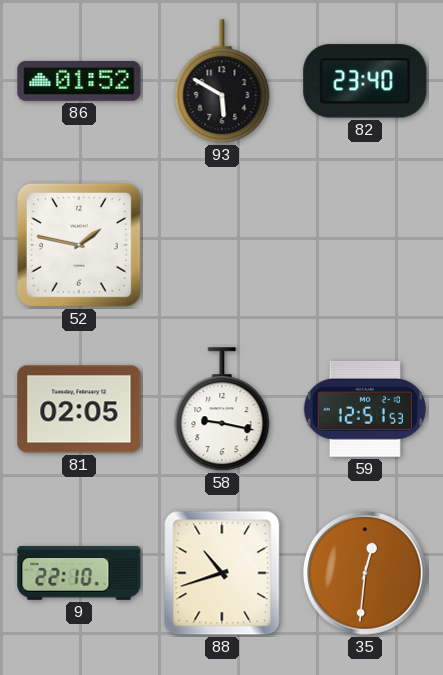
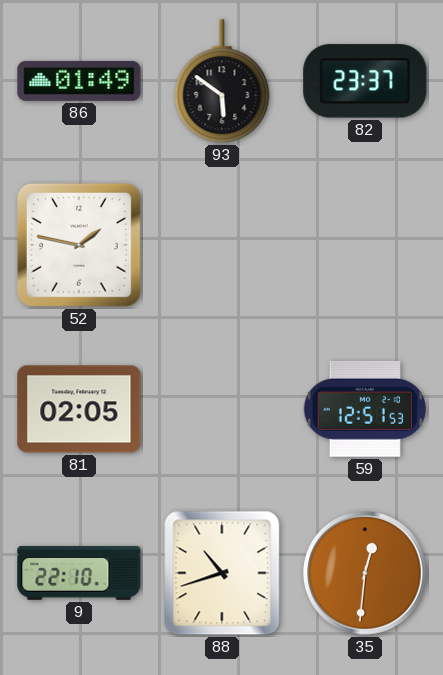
86: 01:52 -> 01:49 (79, 81)
93: 5:50 -> 5:51 (222, 82)
82: 23:40 -> 23:37 (365, 81)
58: 9:17 -> none (222, 410)
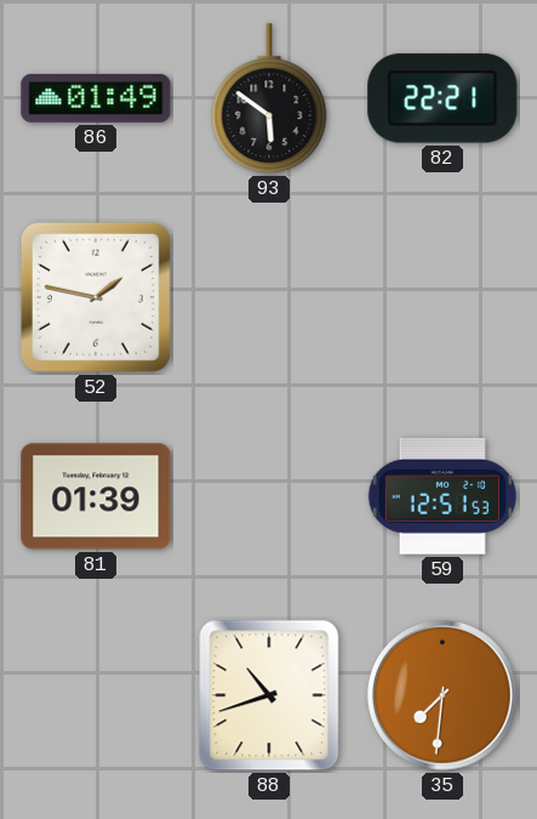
82: 23:37 -> 22:21 (442, 98)
81: 02:05 -> 01:39 (96, 496)
9: 22:10 -> none (79, 573)
35: 12:31 -> 7:31 (442, 695)
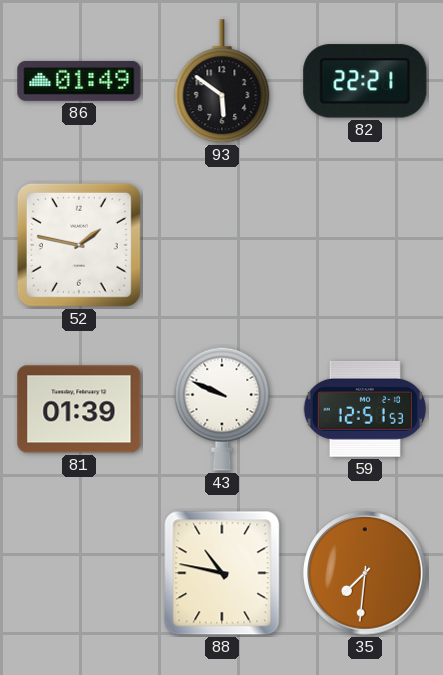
43: none -> 9:49 (222, 409)
88: 10:42 -> 10:47 (222, 573)
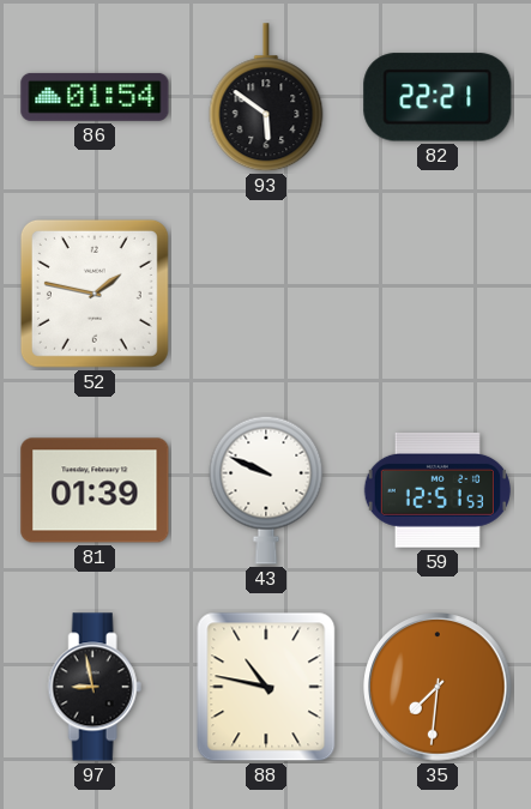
86: 01:49 -> 01:54 (95, 97)
97: none -> 8:58 (95, 687)
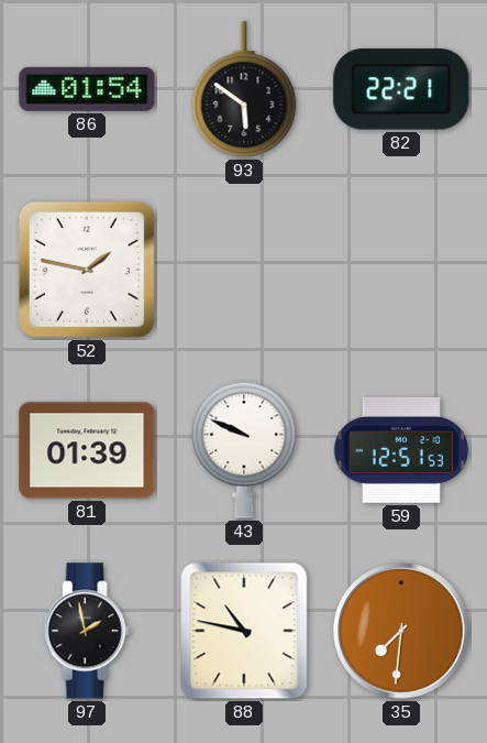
97: 8:58 -> 1:58 (87, 631)
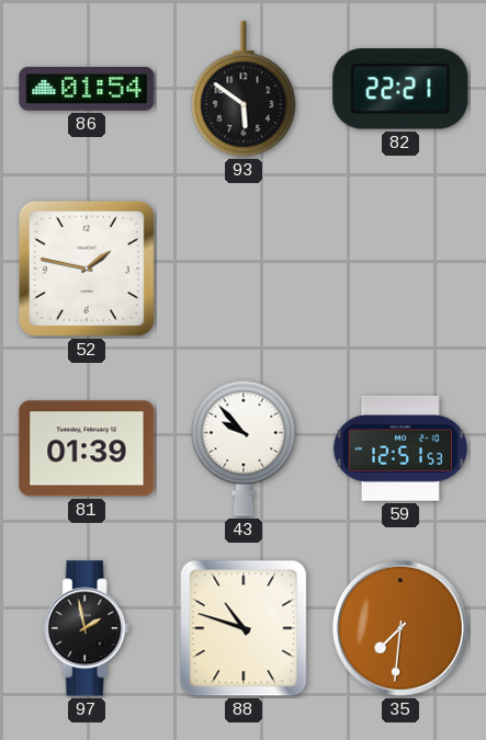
43: 9:49 -> 9:53 (244, 448)
88: 10:47 -> 10:48 (244, 628)
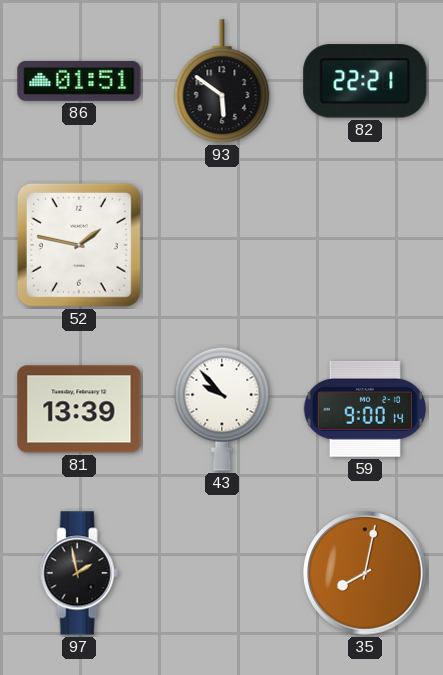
86: 01:54 -> 01:51 (79, 81)
81: 01:39 -> 13:39 (79, 409)
59: 12:51 -> 9:00 (365, 409)
88: 10:48 -> none (244, 628)
35: 7:31 -> 8:02 (365, 573)
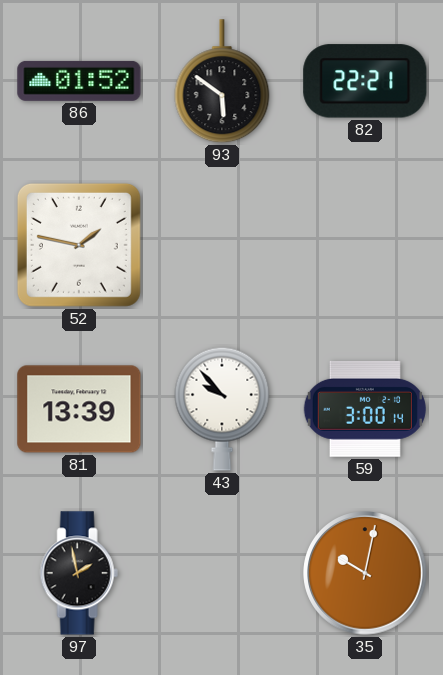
86: 01:51 -> 01:52 (79, 81)
59: 9:00 -> 3:00 (365, 409)
35: 8:02 -> 10:02 (365, 573)
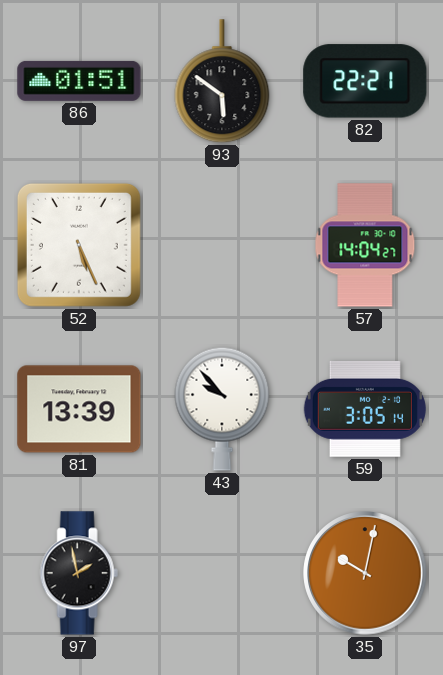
86: 01:52 -> 01:51 (79, 81)
52: 1:47 -> 5:26 (79, 245)
57: none -> 14:04 (365, 245)
59: 3:00 -> 3:05 (365, 409)
